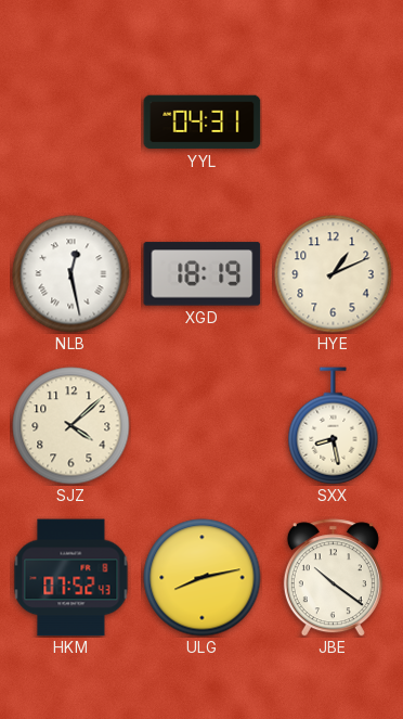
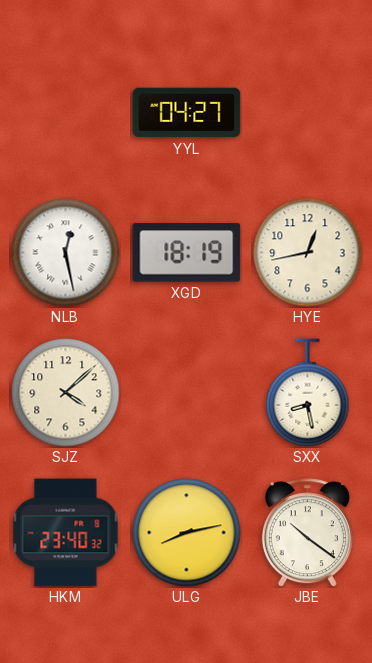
YYL: 04:31 -> 04:27 (187, 113)
HYE: 1:11 -> 12:43 (308, 253)
HKM: 07:52 -> 23:40 (66, 533)
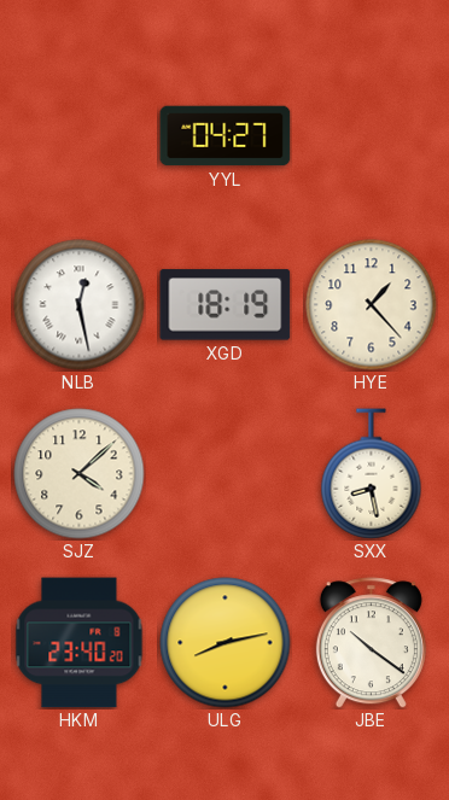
HYE: 12:43 -> 1:23 (372, 305)
HKM: 23:40:32 -> 23:40:20 (80, 643)
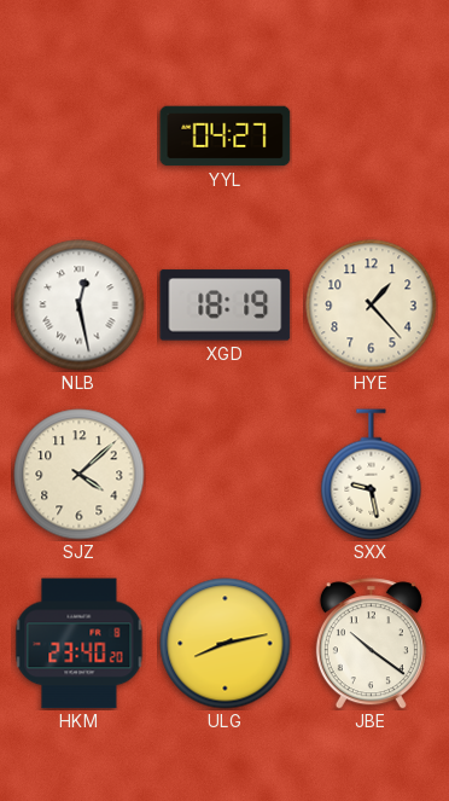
SXX: 8:28 -> 9:28 (372, 475)
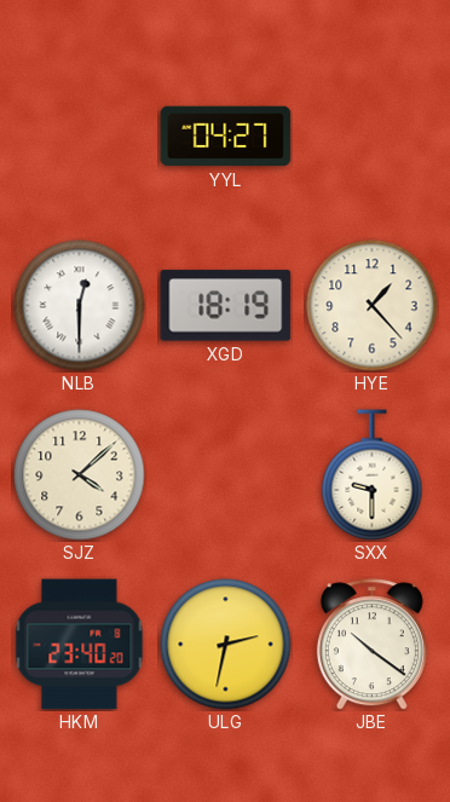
NLB: 12:28 -> 12:30 (80, 306)
SXX: 9:28 -> 9:30 (373, 475)
ULG: 8:13 -> 2:32 (226, 645)
